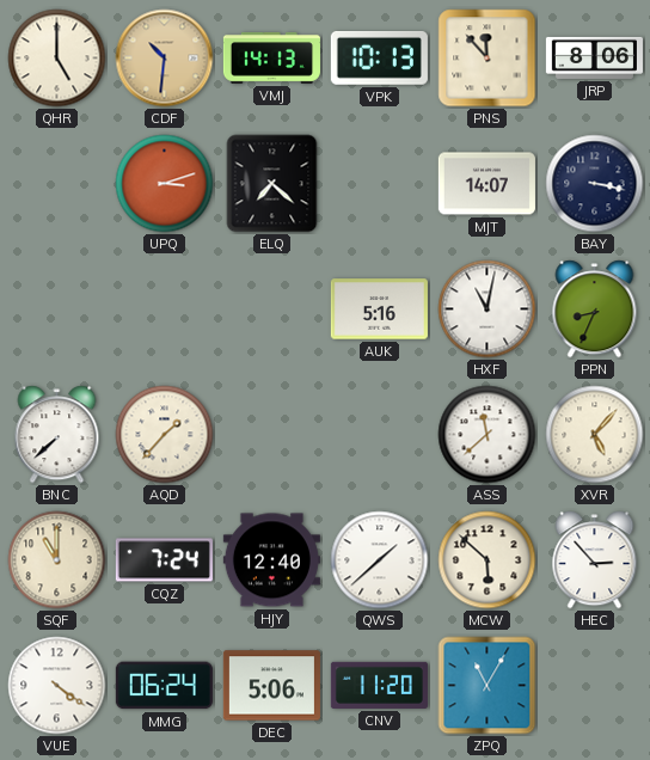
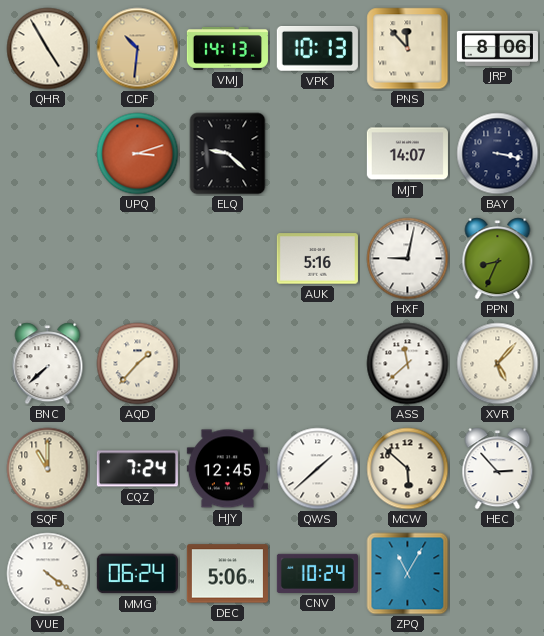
QHR: 5:00 -> 4:55 (48, 49)
ELQ: 7:22 -> 9:22 (228, 154)
HXF: 11:02 -> 9:02 (408, 259)
HJY: 12:40 -> 12:45 (227, 469)
CNV: 11:20 -> 10:24 (317, 573)
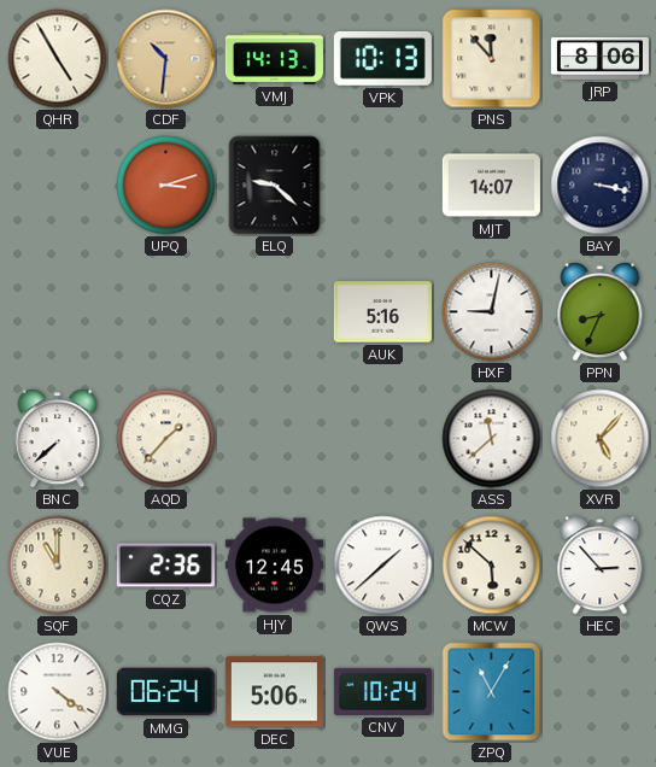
CQZ: 7:24 -> 2:36 (165, 566)
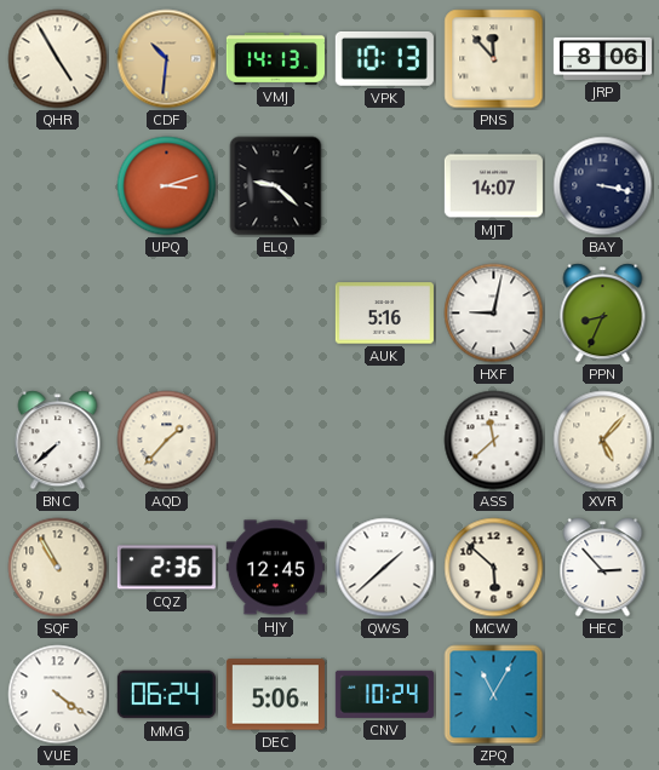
SQF: 11:00 -> 10:55 (58, 568)
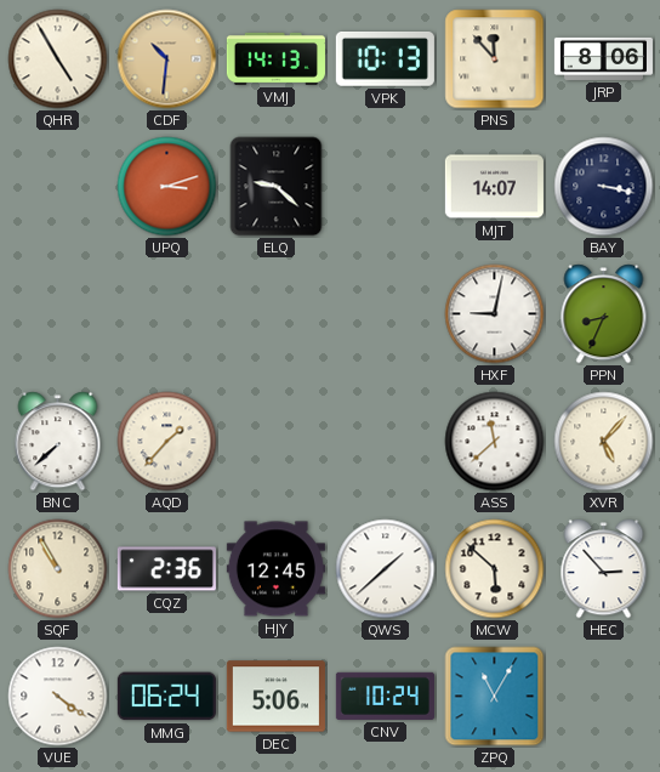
AUK: 5:16 -> none (384, 314)
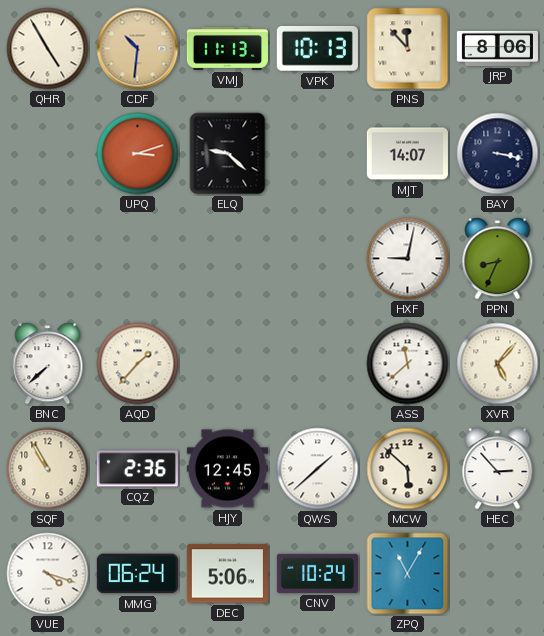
VMJ: 14:13 -> 11:13 (227, 48)
VUE: 4:21 -> 4:18 (48, 574)
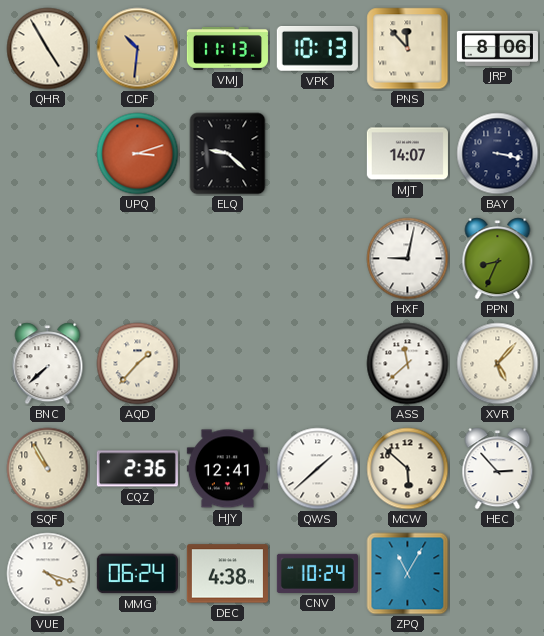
HJY: 12:45 -> 12:41 (227, 469)
DEC: 5:06 -> 4:38 (227, 574)
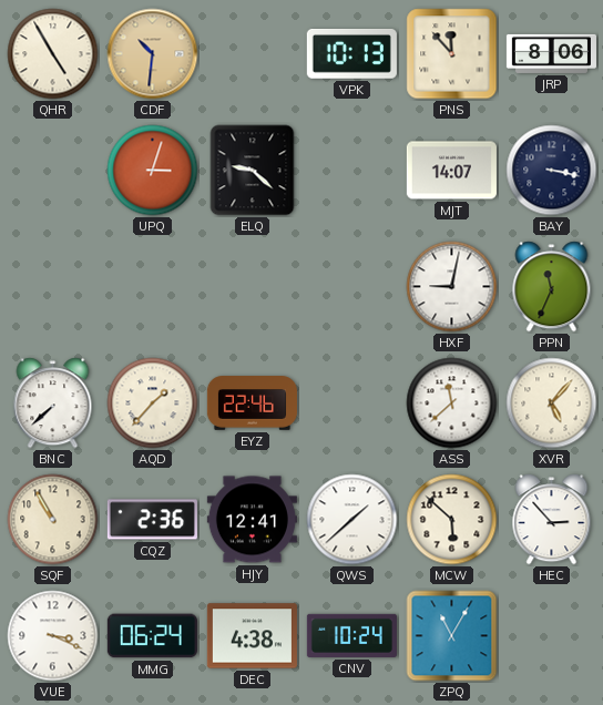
VMJ: 11:13 -> none (227, 48)
UPQ: 3:12 -> 3:03 (153, 171)
PPN: 8:34 -> 11:34 (552, 287)
EYZ: none -> 22:46 (252, 403)
VUE: 4:18 -> 3:19 (53, 636)
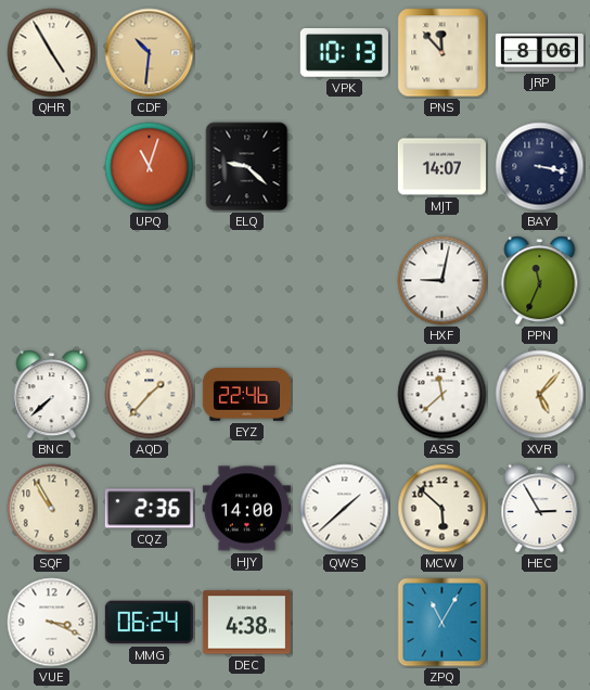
UPQ: 3:03 -> 11:03 (150, 167)
HJY: 12:41 -> 14:00 (246, 509)
HEC: 2:53 -> 2:55 (540, 509)
CNV: 10:24 -> none (351, 635)
